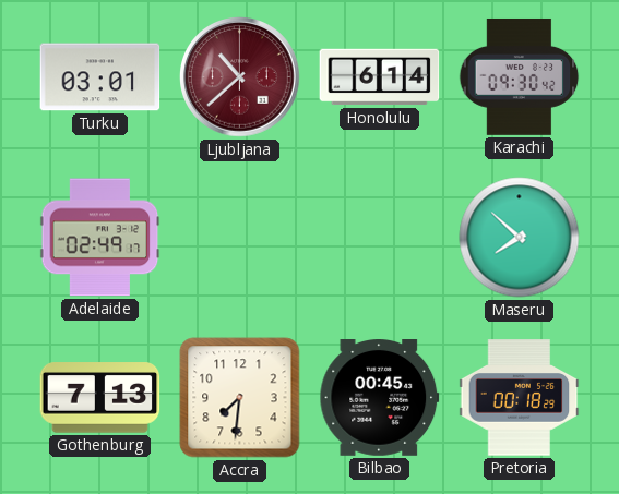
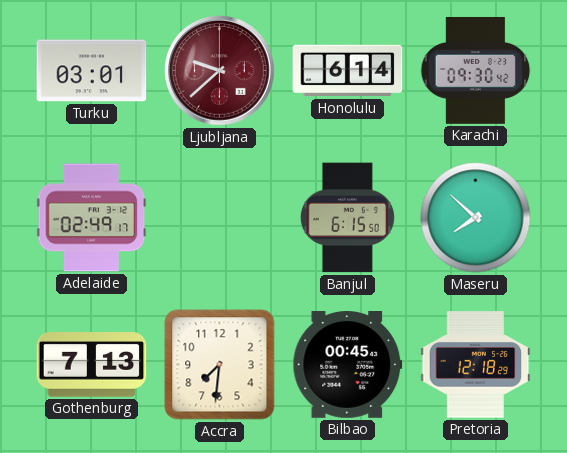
Ljubljana: 10:38 -> 9:38 (220, 71)
Banjul: none -> 6:15 (347, 218)
Pretoria: 00:18 -> 12:18 (476, 365)
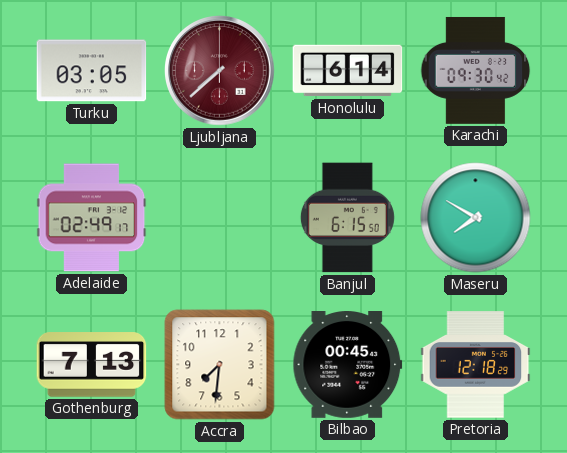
Turku: 03:01 -> 03:05 (92, 71)
Ljubljana: 9:38 -> 7:38 (220, 71)
Maseru: 7:52 -> 7:50 (476, 218)
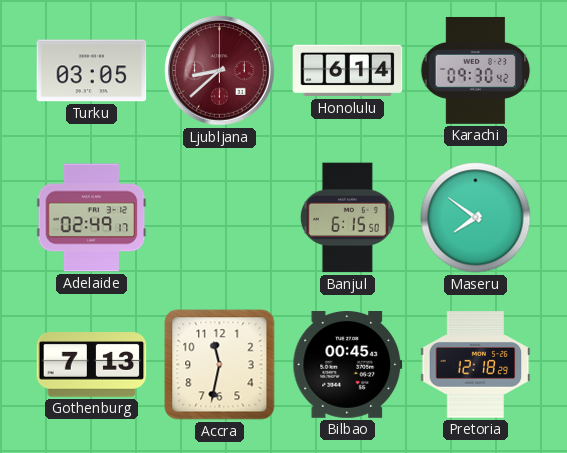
Ljubljana: 7:38 -> 8:38 (220, 71)
Maseru: 7:50 -> 7:51 (476, 218)
Accra: 7:31 -> 11:32 (220, 365)
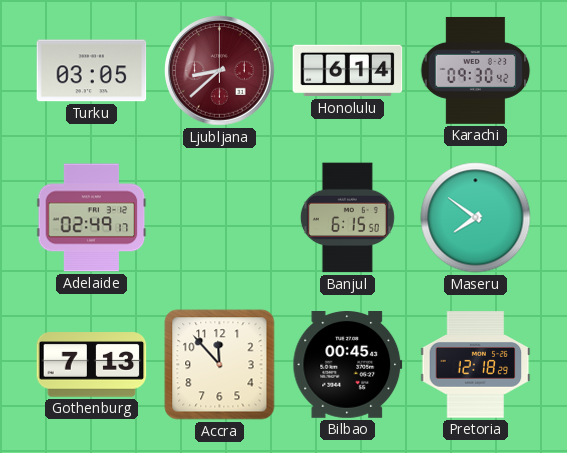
Accra: 11:32 -> 11:53 (220, 365)
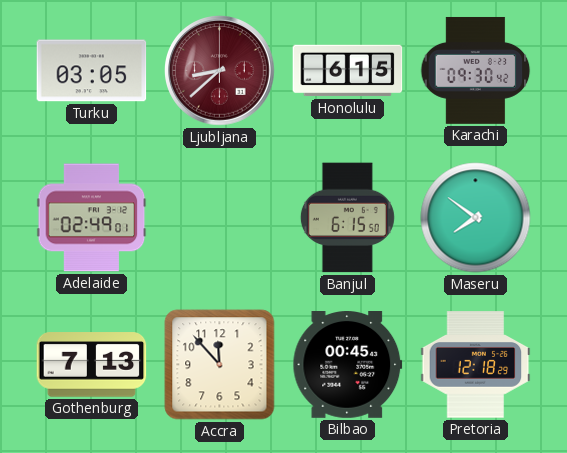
Honolulu: 6:14 -> 6:15 (348, 71)
Adelaide: 02:49:17 -> 02:49:01 (92, 218)
